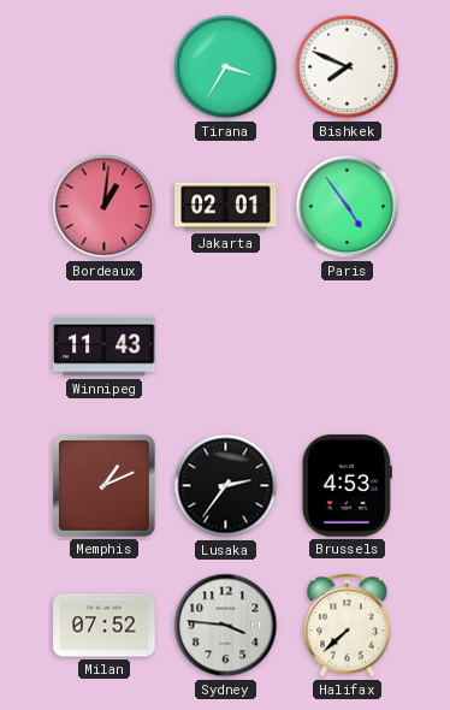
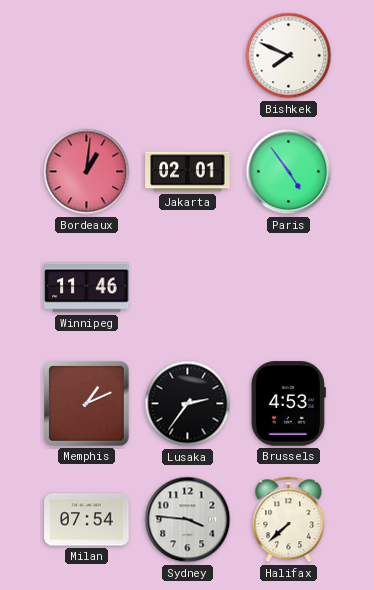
Tirana: 3:35 -> none (226, 67)
Winnipeg: 11:43 -> 11:46 (87, 288)
Milan: 07:52 -> 07:54 (87, 520)
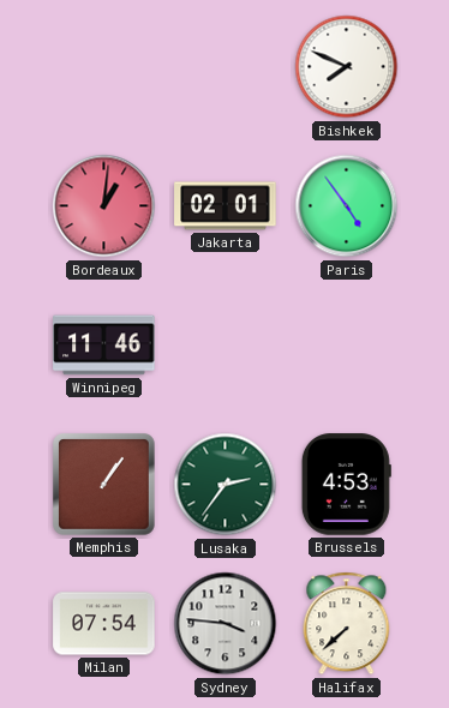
Memphis: 1:11 -> 1:06 (104, 485)
Lusaka dial: black -> green (226, 485)
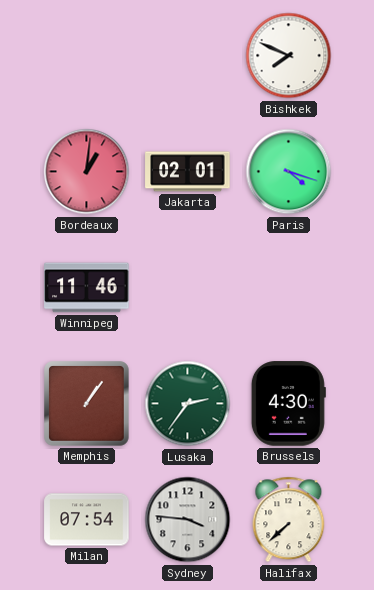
Paris: 4:54 -> 4:18 (289, 172)
Brussels: 4:53 -> 4:30 (288, 404)
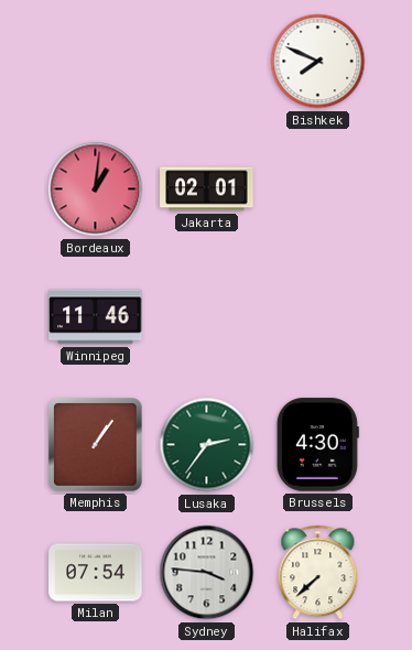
Paris: 4:18 -> none (289, 172)
